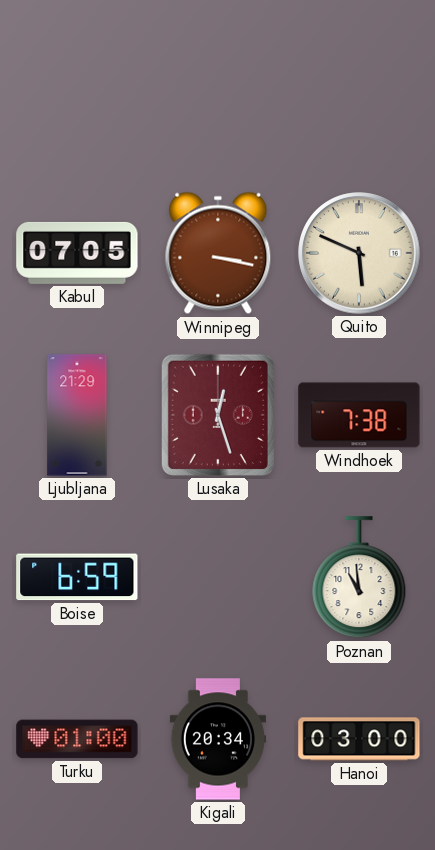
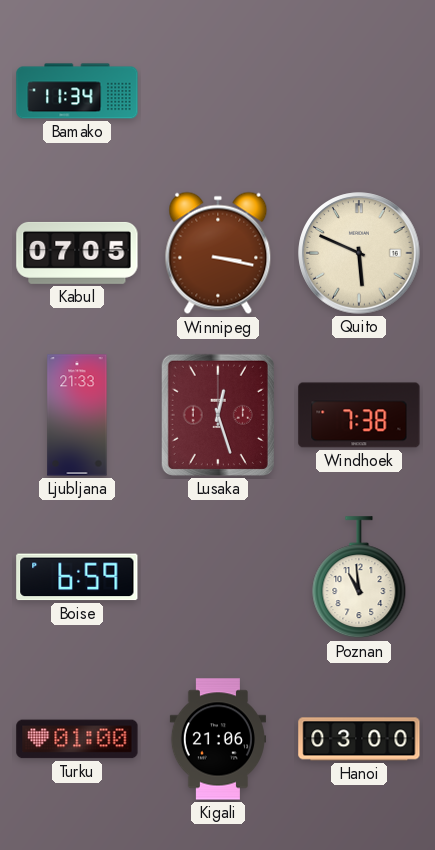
Bamako: none -> 11:34 (77, 91)
Ljubljana: 21:29 -> 21:33 (77, 415)
Kigali: 20:34 -> 21:06 (218, 739)
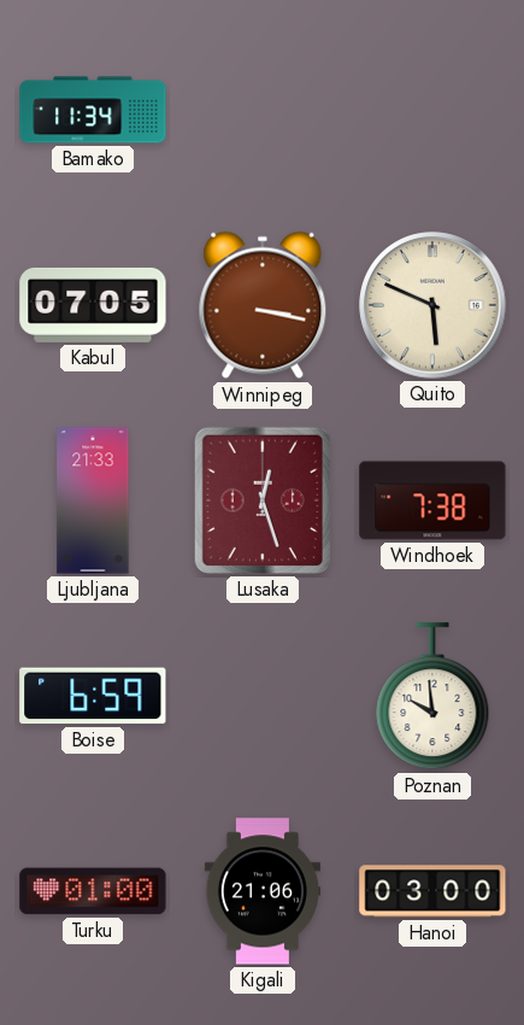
Poznan: 10:59 -> 9:59 (432, 697)
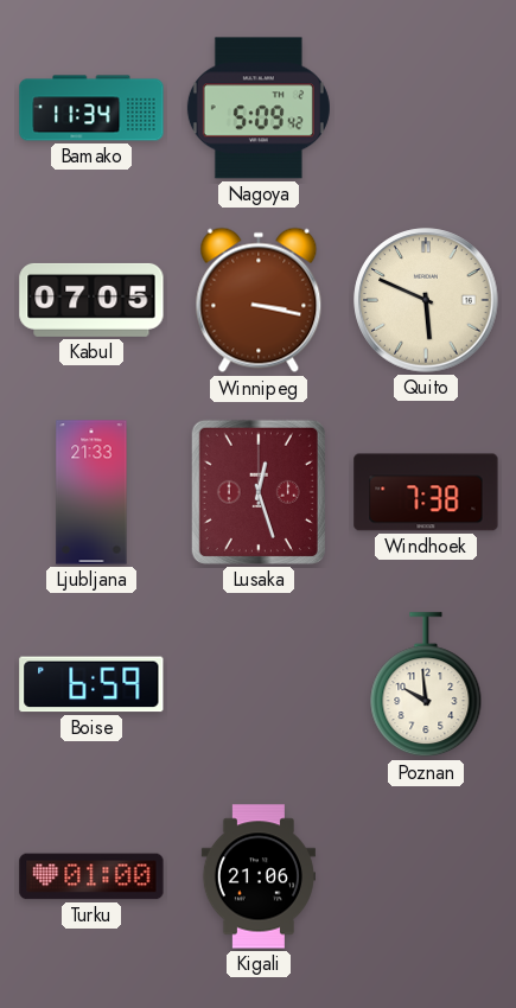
Nagoya: none -> 5:09 (259, 108)
Hanoi: 03:00 -> none (432, 891)
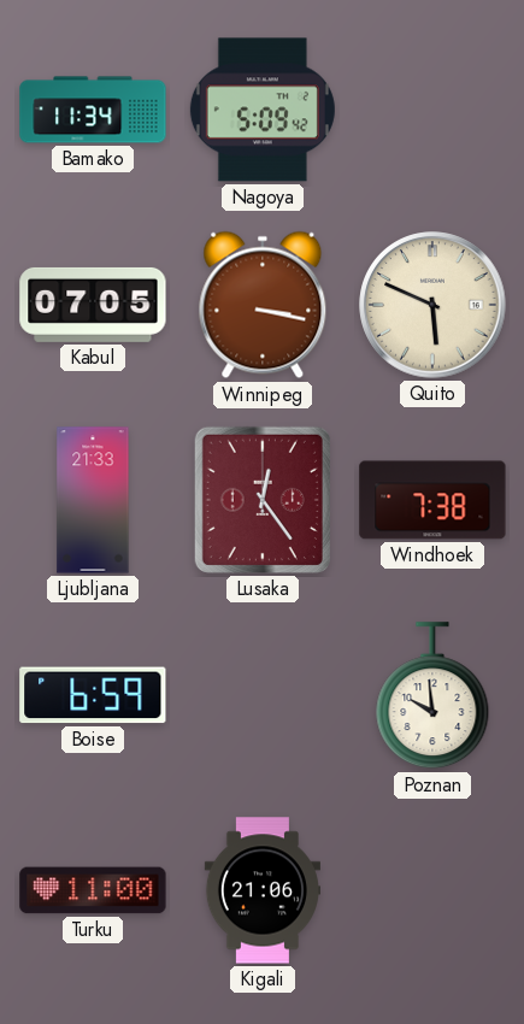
Lusaka: 12:27 -> 12:24 (263, 500)
Turku: 01:00 -> 11:00 (93, 890)
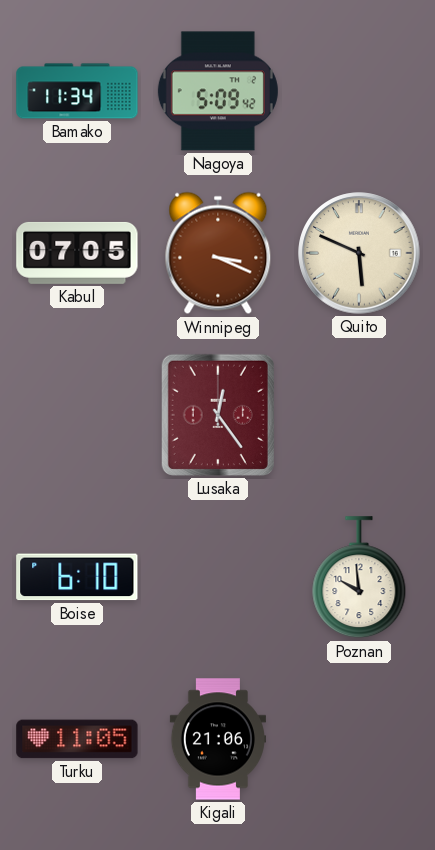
Winnipeg: 3:17 -> 3:19 (218, 253)
Ljubljana: 21:33 -> none (93, 500)
Windhoek: 7:38 -> none (432, 500)
Boise: 6:59 -> 6:10 (77, 577)
Turku: 11:00 -> 11:05 (77, 739)
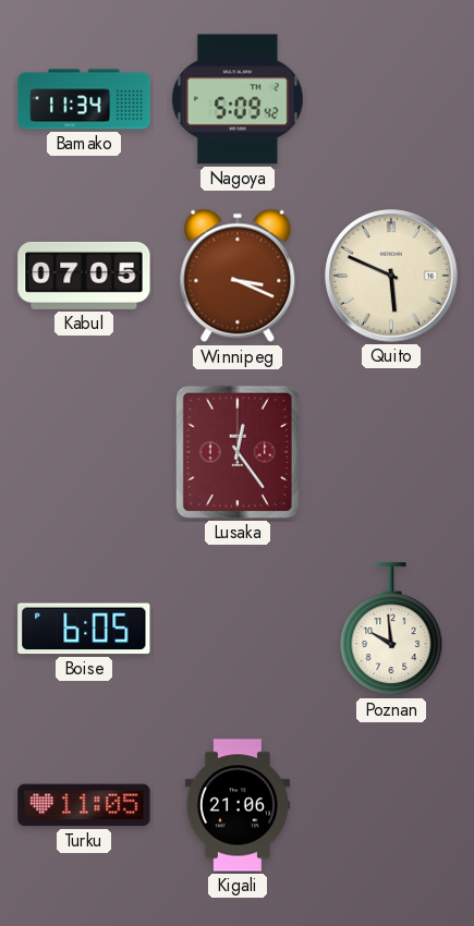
Boise: 6:10 -> 6:05 (84, 629)
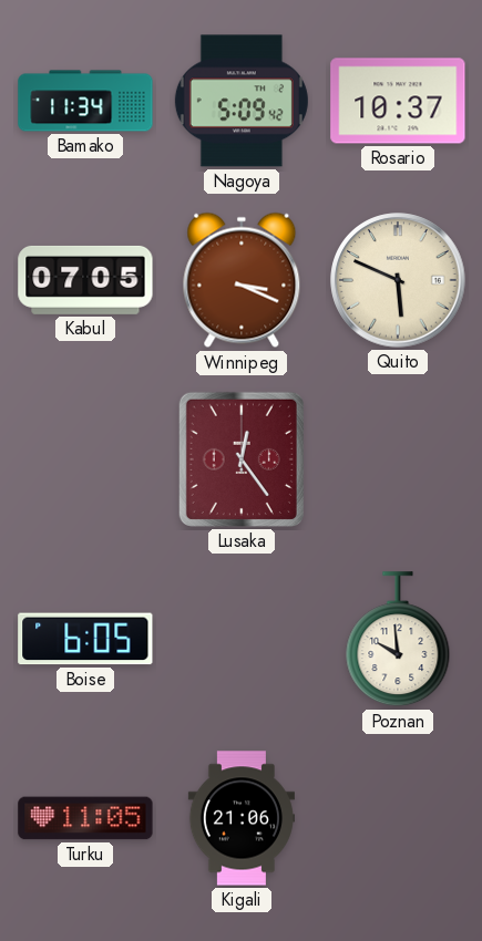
Rosario: none -> 10:37 (398, 101)
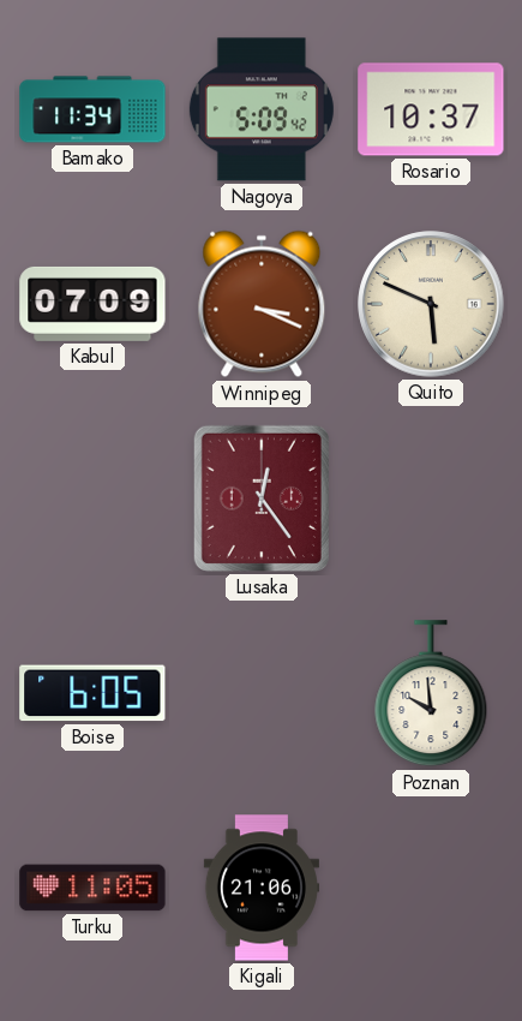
Kabul: 07:05 -> 07:09 (92, 304)
